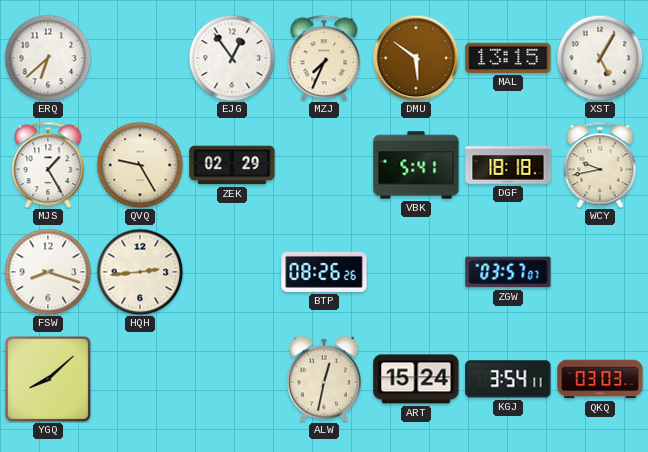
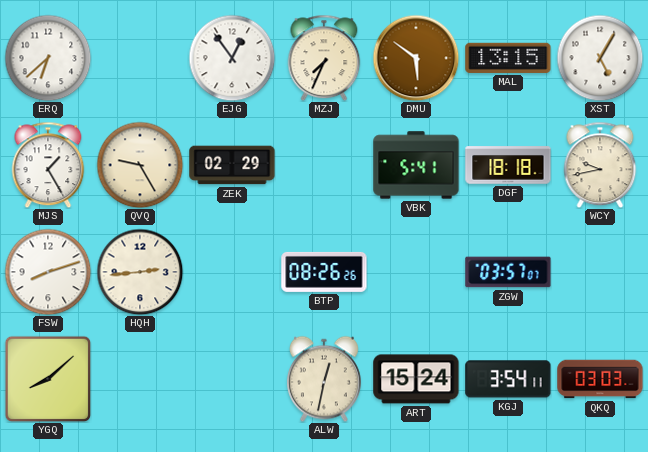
FSW: 8:18 -> 8:12 (48, 272)
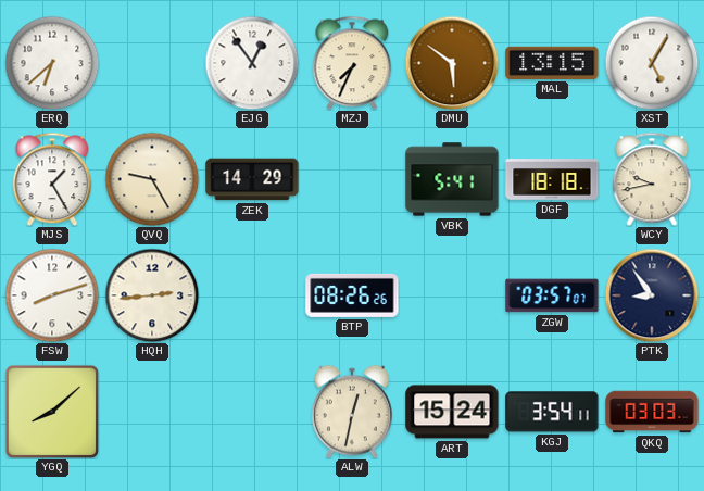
ZEK: 02:29 -> 14:29 (252, 179)
PTK: none -> 8:54 (652, 295)
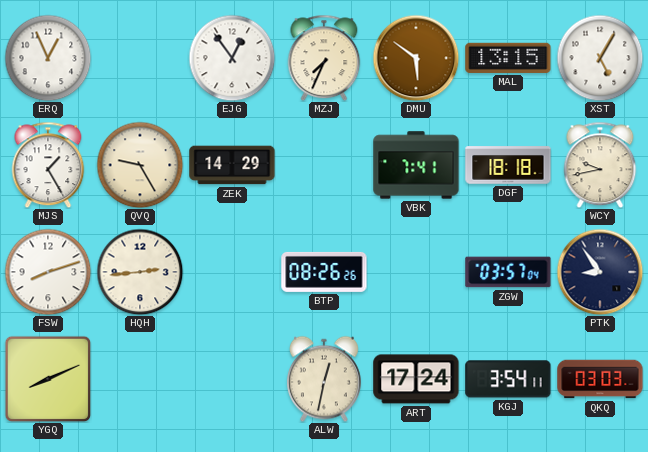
ERQ: 6:38 -> 12:56 (48, 58)
VBK: 5:41 -> 7:41 (416, 165)
ZGW: 03:57:07 -> 03:57:04 (508, 272)
YGQ: 8:08 -> 8:11 (48, 379)
ART: 15:24 -> 17:24 (416, 379)
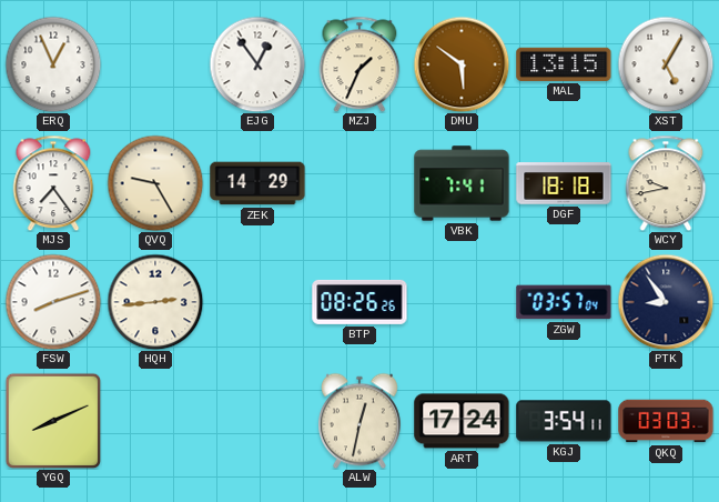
MZJ: 7:34 -> 1:34 (359, 64)
MJS: 1:25 -> 7:24 (53, 183)
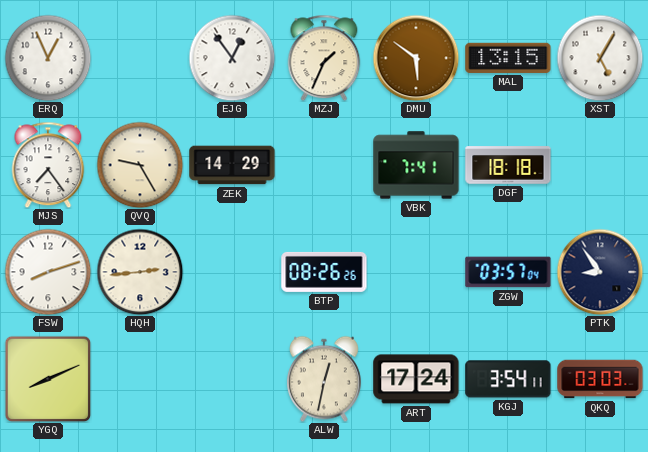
WCY: 9:43 -> none (666, 183)
